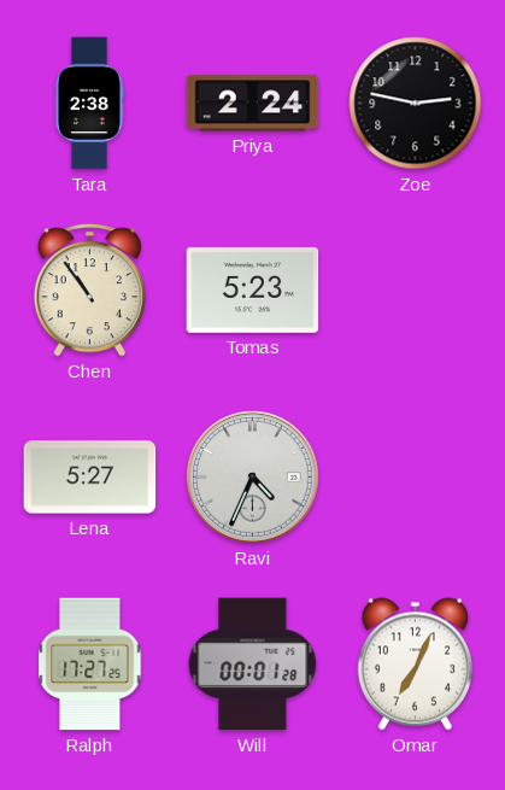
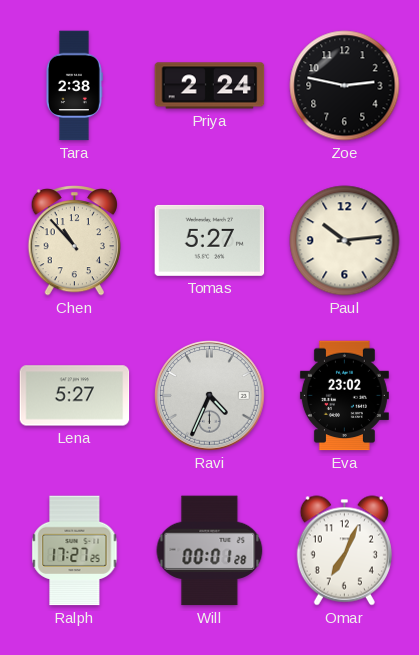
Chen: 10:54 -> 10:53 (74, 241)
Tomas: 5:23 -> 5:27 (210, 240)
Paul: none -> 10:14 (345, 241)
Eva: none -> 23:02 (344, 396)
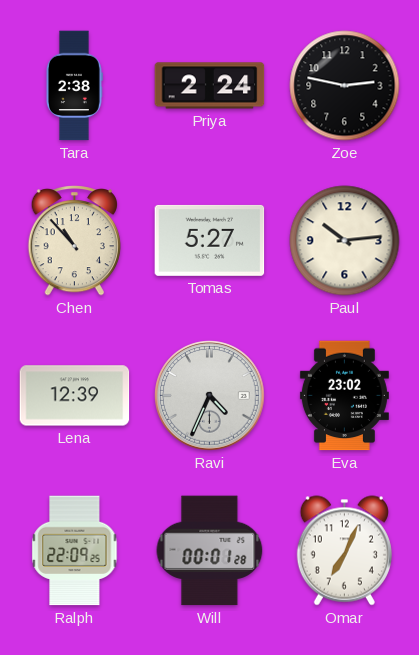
Lena: 5:27 -> 12:39 (75, 396)
Ralph: 17:27 -> 22:09 (75, 551)
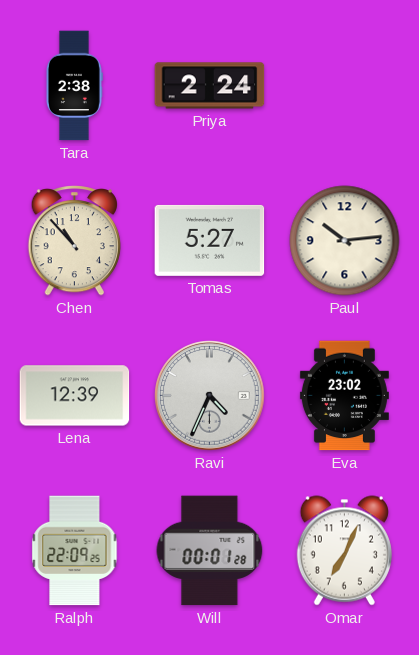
Zoe: 2:47 -> none (345, 86)
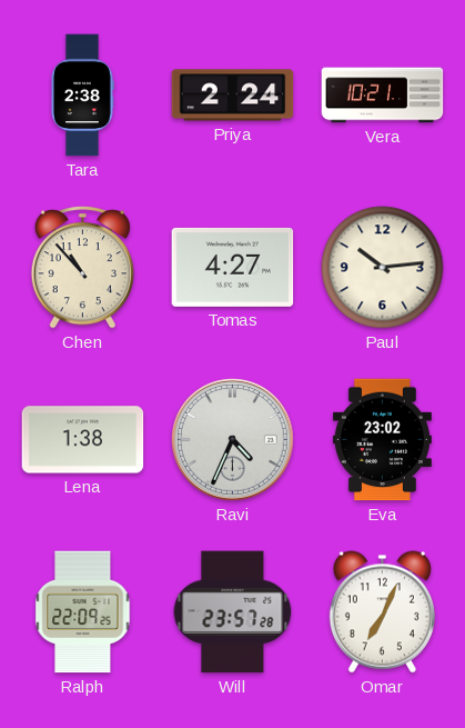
Vera: none -> 10:21 (383, 96)
Tomas: 5:27 -> 4:27 (233, 267)
Lena: 12:39 -> 1:38 (83, 440)
Will: 00:01 -> 23:57 (233, 612)
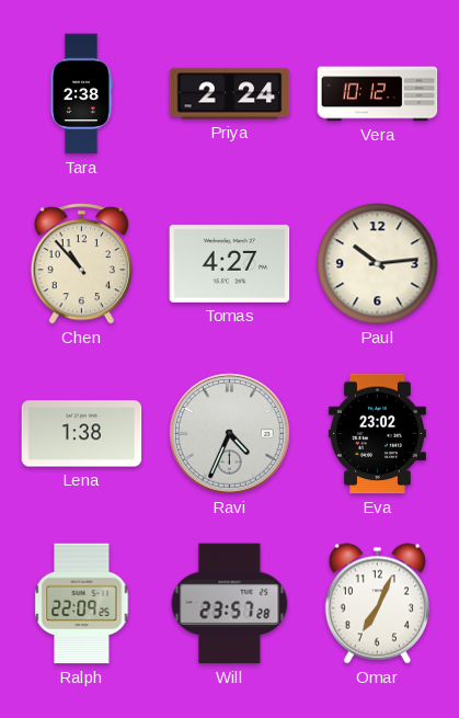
Vera: 10:21 -> 10:12 (378, 94)
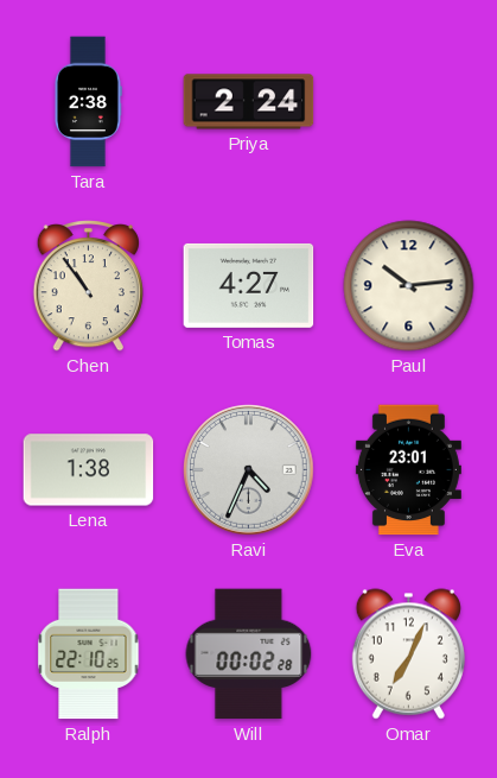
Vera: 10:12 -> none (378, 94)
Chen: 10:53 -> 10:54 (88, 286)
Eva: 23:02 -> 23:01 (408, 470)
Ralph: 22:09 -> 22:10 (89, 654)
Will: 23:57 -> 00:02 (249, 654)
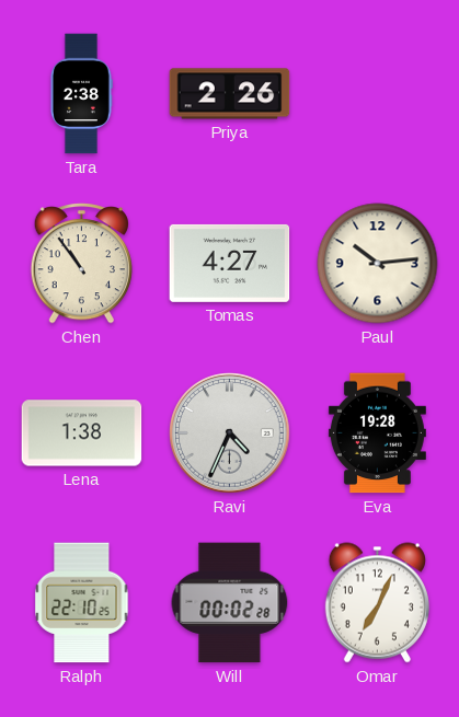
Priya: 2:24 -> 2:26 (230, 94)
Eva: 23:01 -> 19:28 (377, 433)
